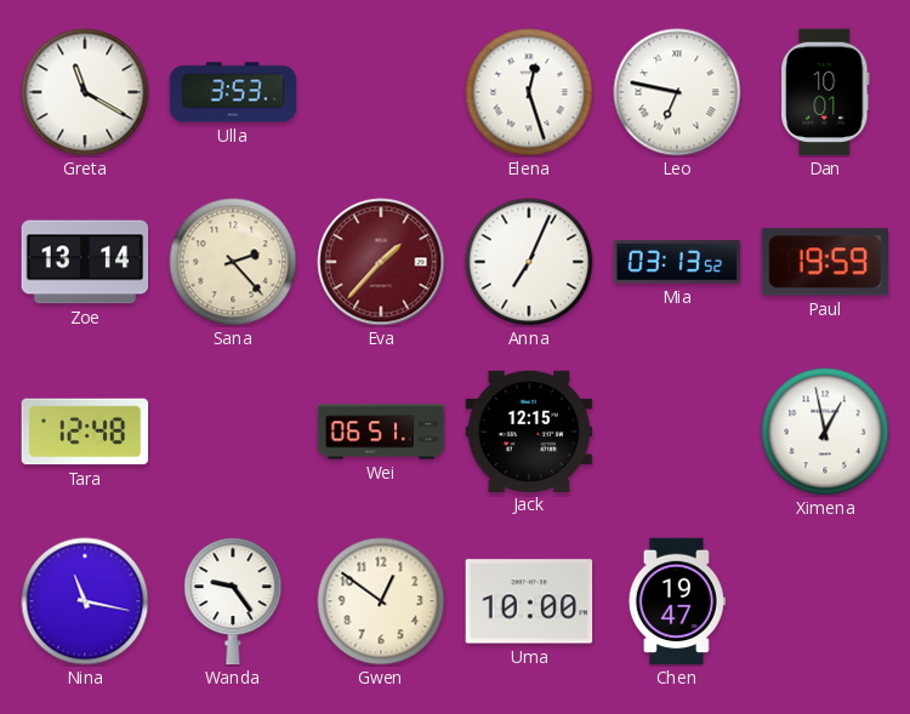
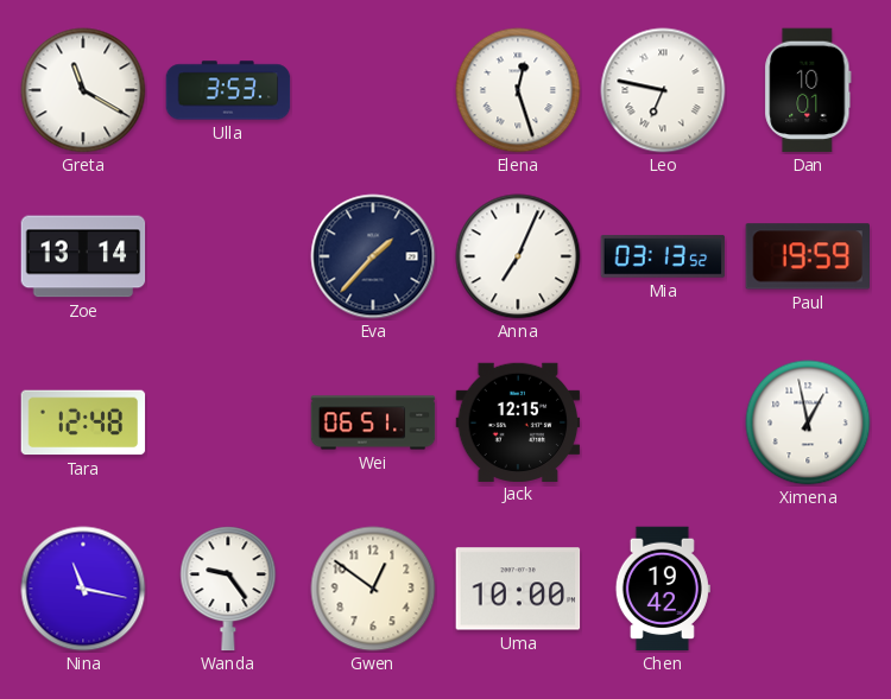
Sana: 2:23 -> none (233, 262)
Eva dial: burgundy -> navy (373, 256)
Chen: 19:47 -> 19:42 (663, 589)
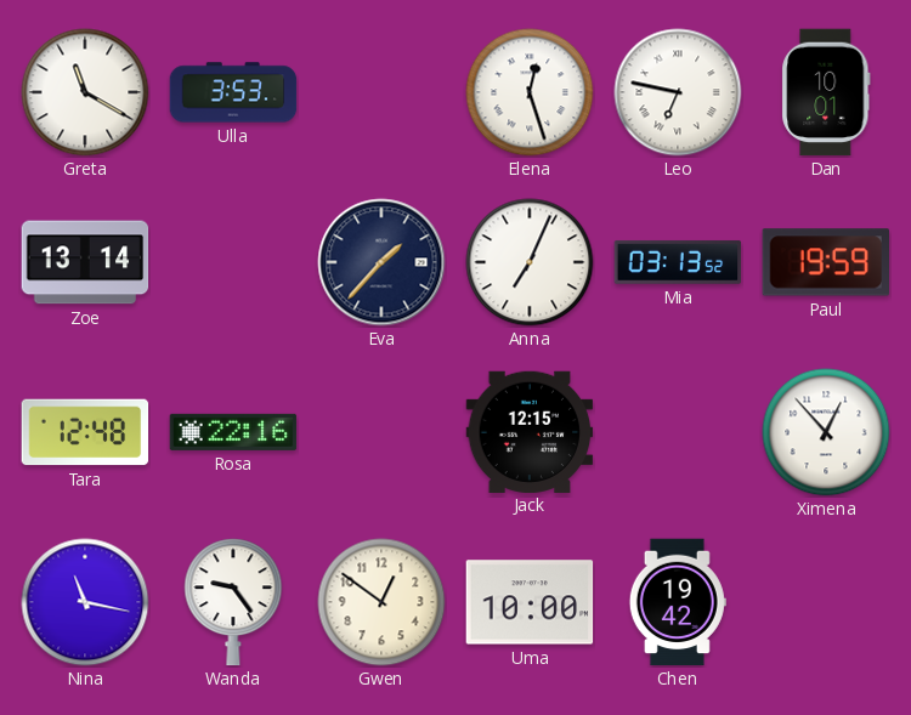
Rosa: none -> 22:16 (233, 432)
Wei: 06:51 -> none (373, 422)
Ximena: 12:58 -> 12:53 (826, 432)
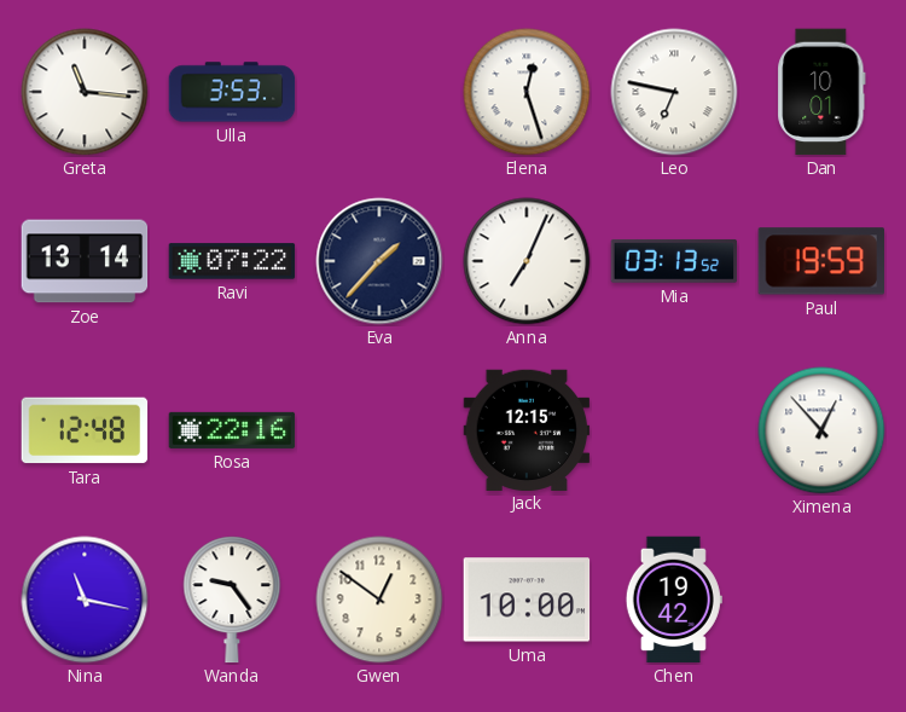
Greta: 11:20 -> 11:16 (85, 92)
Ravi: none -> 07:22 (232, 261)
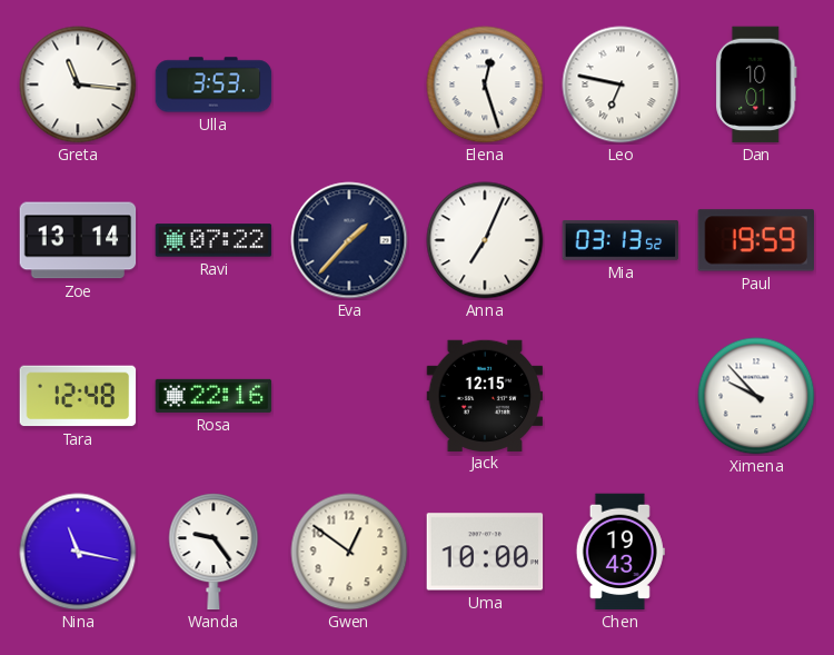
Ximena: 12:53 -> 9:53 (756, 396)
Chen: 19:42 -> 19:43 (620, 552)
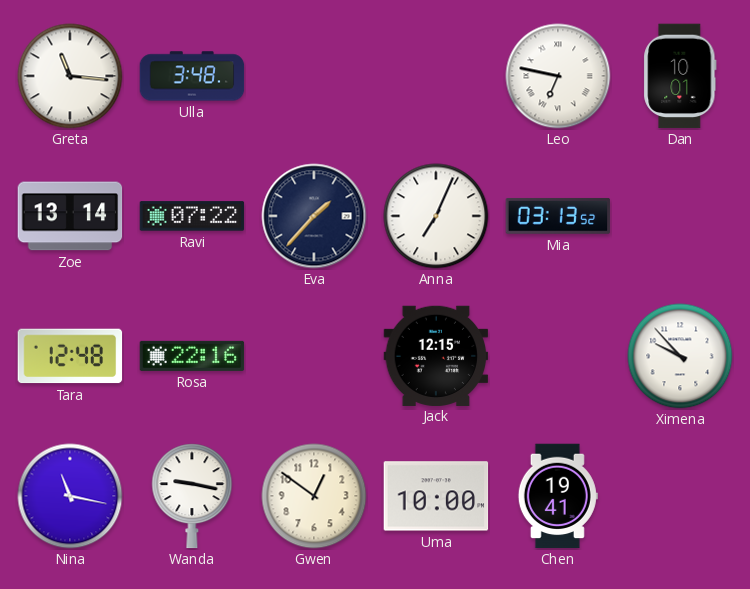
Ulla: 3:53 -> 3:48 (192, 76)
Elena: 12:27 -> none (485, 85)
Paul: 19:59 -> none (755, 240)
Wanda: 9:24 -> 9:17 (192, 496)
Chen: 19:43 -> 19:41 (558, 496)
